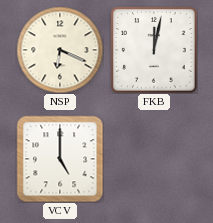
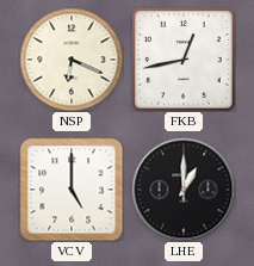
FKB: 12:02 -> 12:43 (184, 60)
LHE: none -> 1:00 (184, 190)
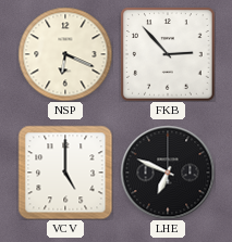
FKB: 12:43 -> 2:53 (168, 54)
LHE: 1:00 -> 6:49 (168, 173)
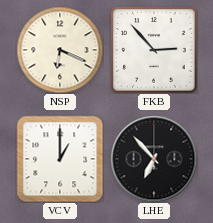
VCV: 5:00 -> 1:00 (60, 159)
LHE: 6:49 -> 6:53 (154, 159)
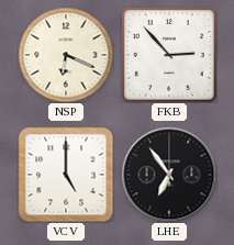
VCV: 1:00 -> 5:00 (66, 175)
LHE: 6:53 -> 6:54 (169, 175)
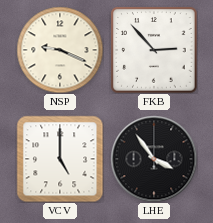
NSP: 6:19 -> 9:19 (60, 50)
LHE: 6:54 -> 3:54 (154, 159)
